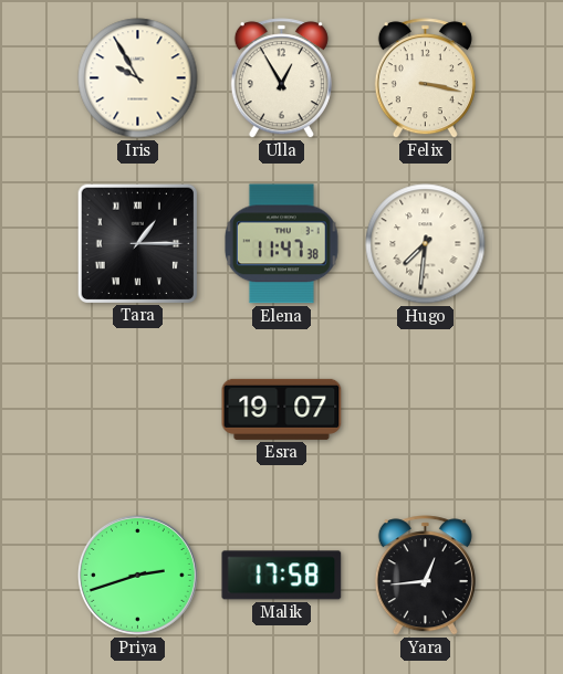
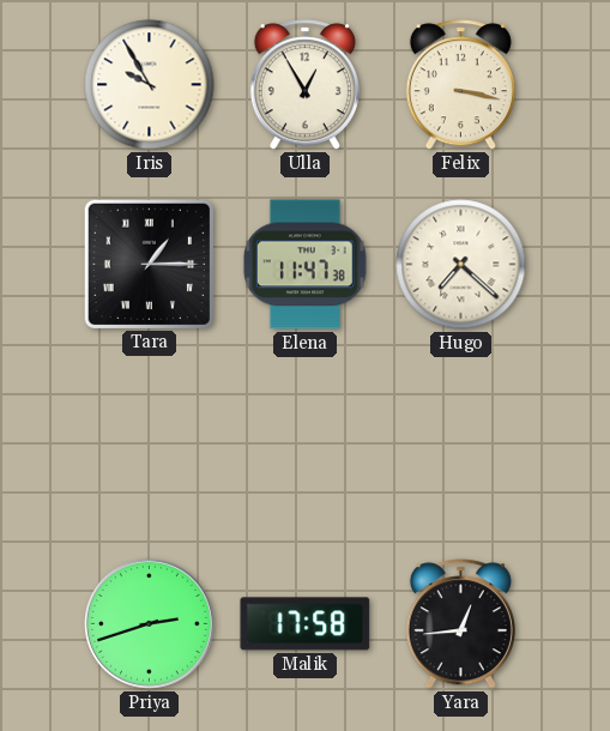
Hugo: 7:31 -> 7:22 (461, 265)
Esra: 19:07 -> none (282, 409)
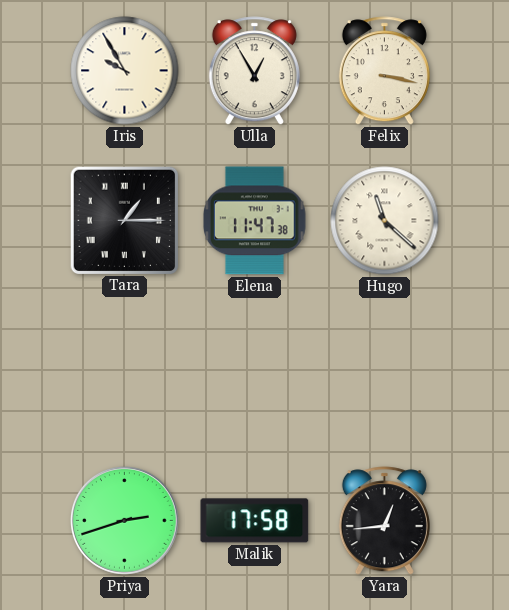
Hugo: 7:22 -> 11:22 (385, 221)
